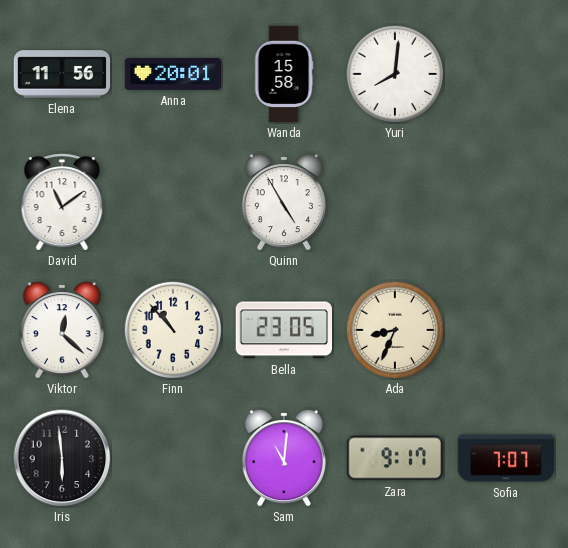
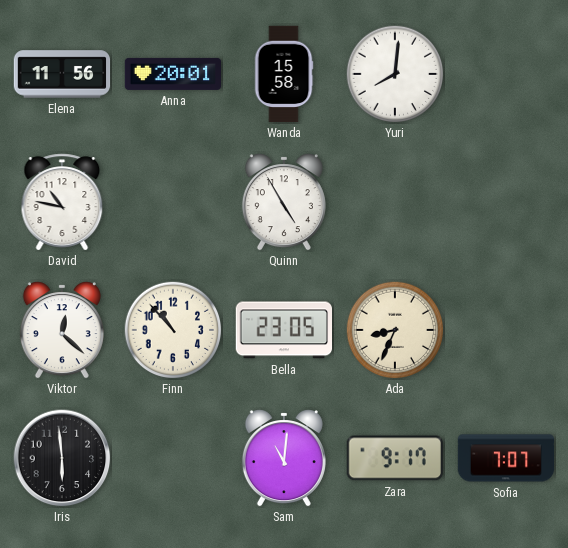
David: 11:09 -> 10:47 (62, 202)
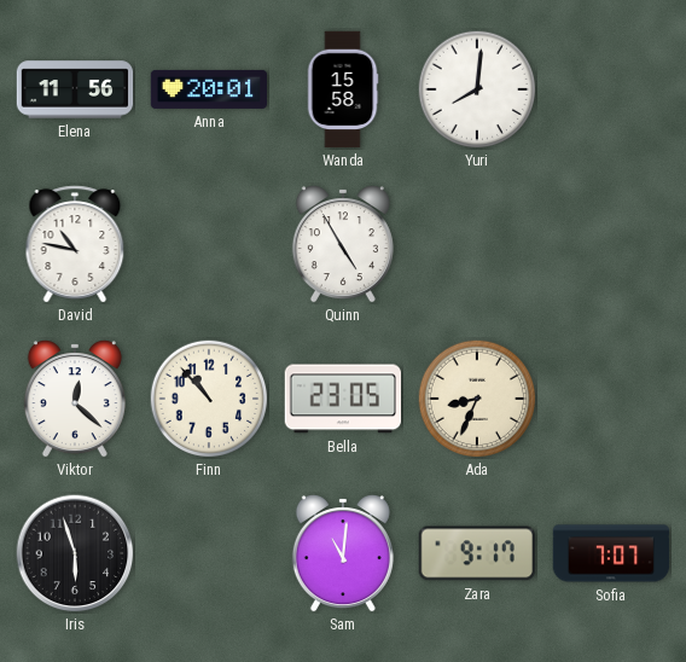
Iris: 5:59 -> 5:57 (75, 553)
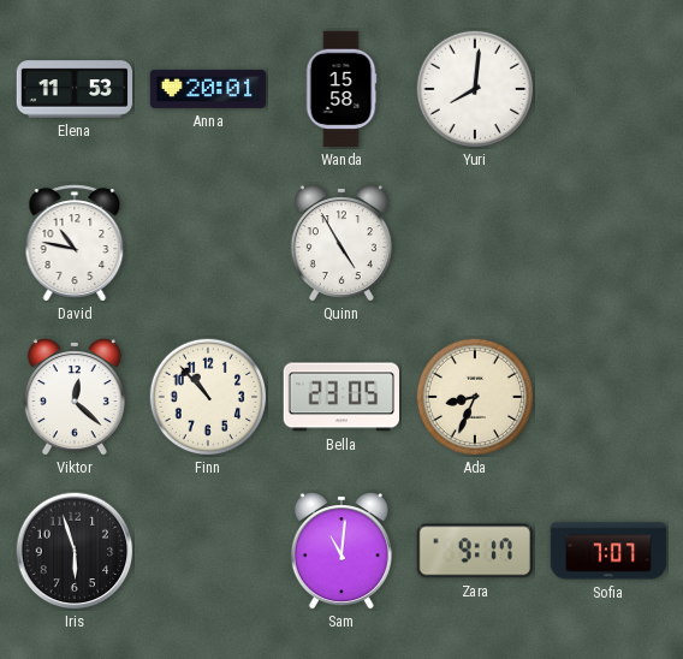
Elena: 11:56 -> 11:53 (75, 89)
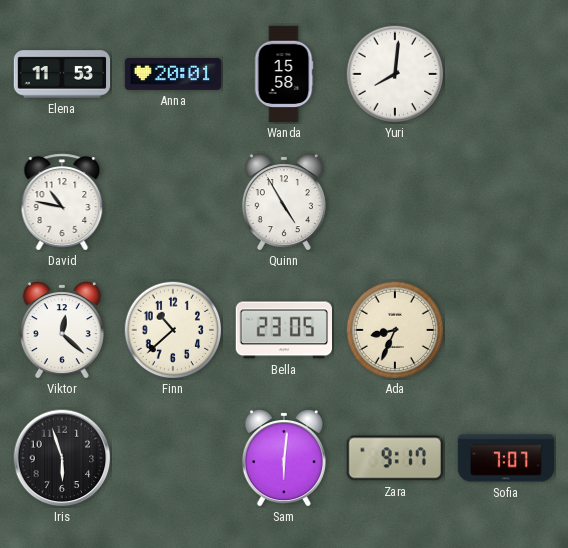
Finn: 10:53 -> 10:38 (173, 330)
Sam: 11:01 -> 6:01 (284, 458)
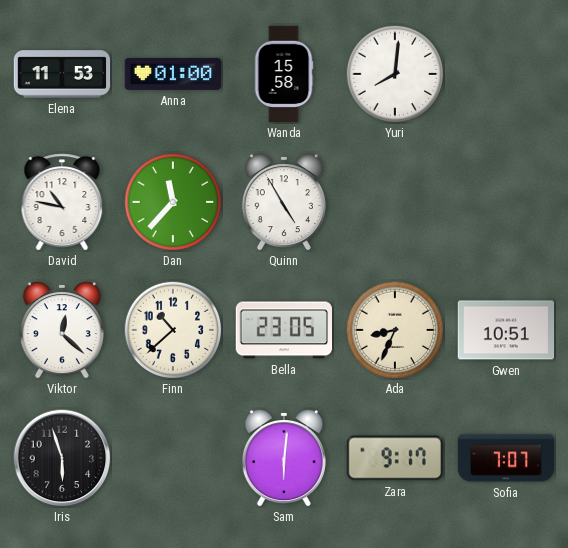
Anna: 20:01 -> 01:00 (173, 74)
Dan: none -> 11:37 (173, 202)
Gwen: none -> 10:51 (506, 330)
